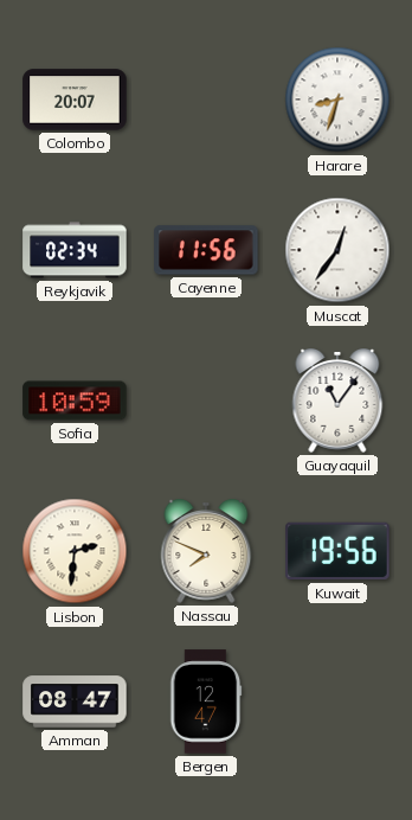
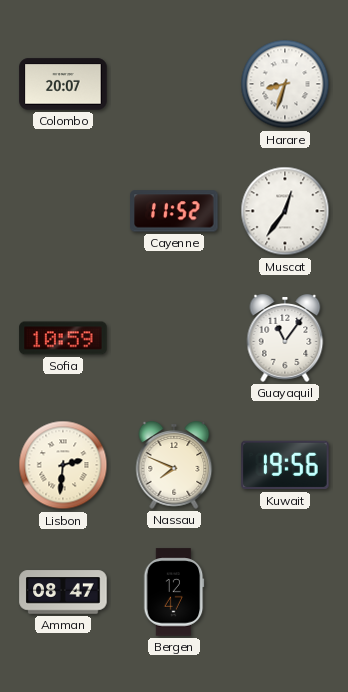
Reykjavik: 02:34 -> none (75, 250)
Cayenne: 11:56 -> 11:52 (174, 211)
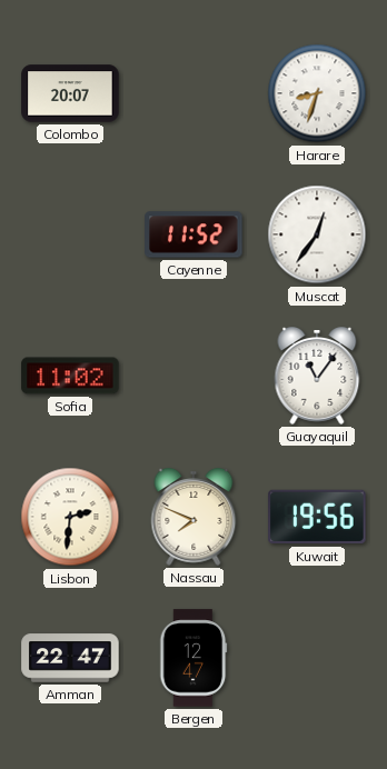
Sofia: 10:59 -> 11:02 (70, 376)
Amman: 08:47 -> 22:47 (70, 658)
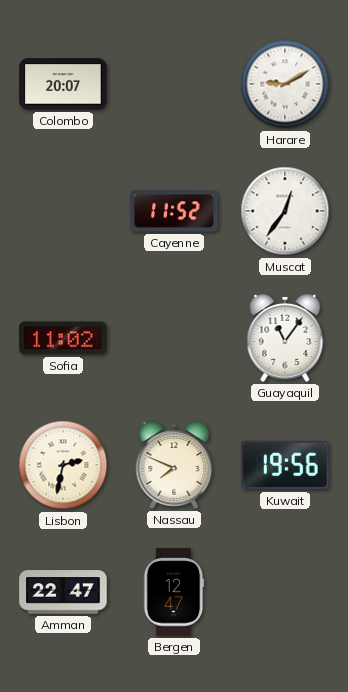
Harare: 8:33 -> 9:10 (285, 84)
Lisbon: 2:31 -> 2:32 (63, 465)
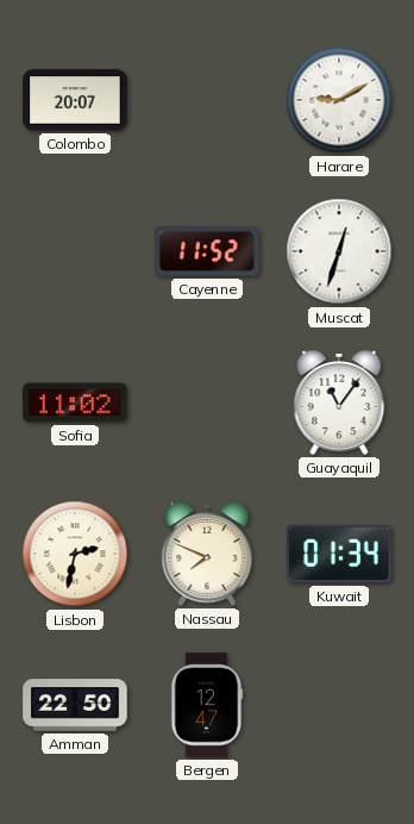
Muscat: 12:36 -> 12:33 (339, 251)
Kuwait: 19:56 -> 01:34 (339, 554)
Amman: 22:47 -> 22:50 (75, 705)
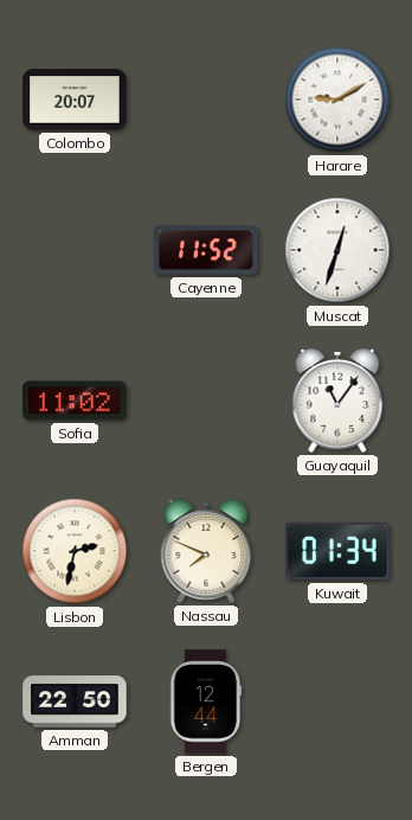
Bergen: 12:47 -> 12:44 (206, 702)
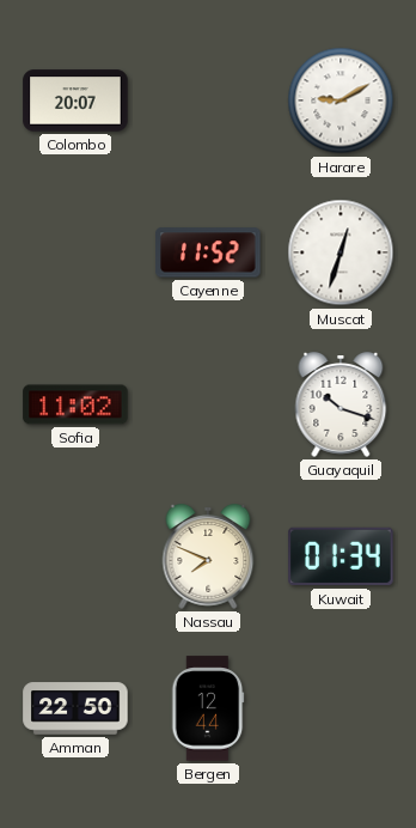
Guayaquil: 11:06 -> 10:18 (341, 404)
Lisbon: 2:32 -> none (75, 551)
